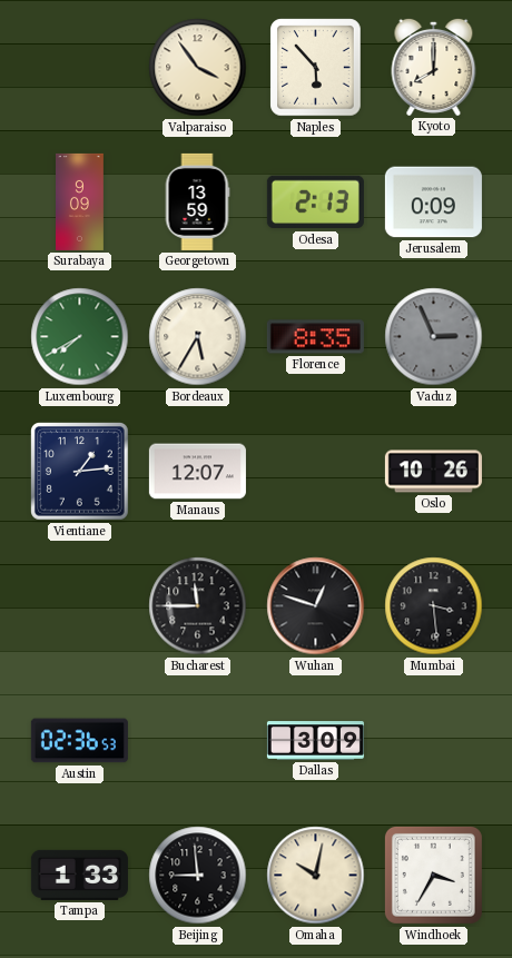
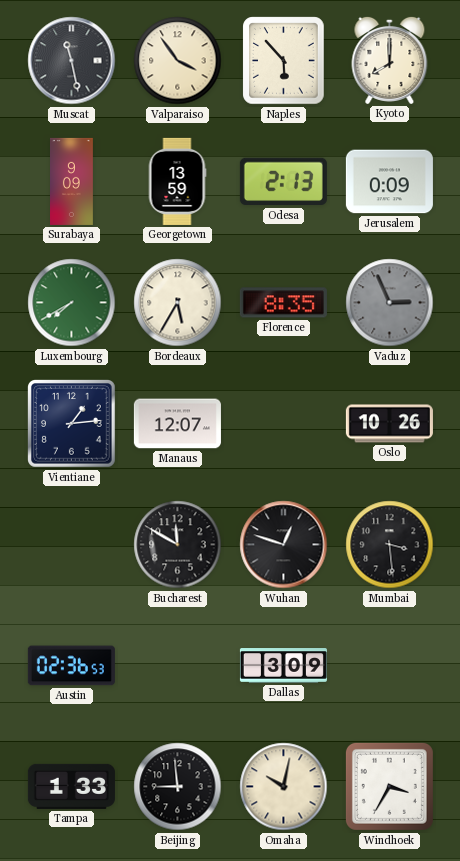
Muscat: none -> 11:28 (72, 61)
Bucharest: 11:45 -> 11:50 (178, 545)
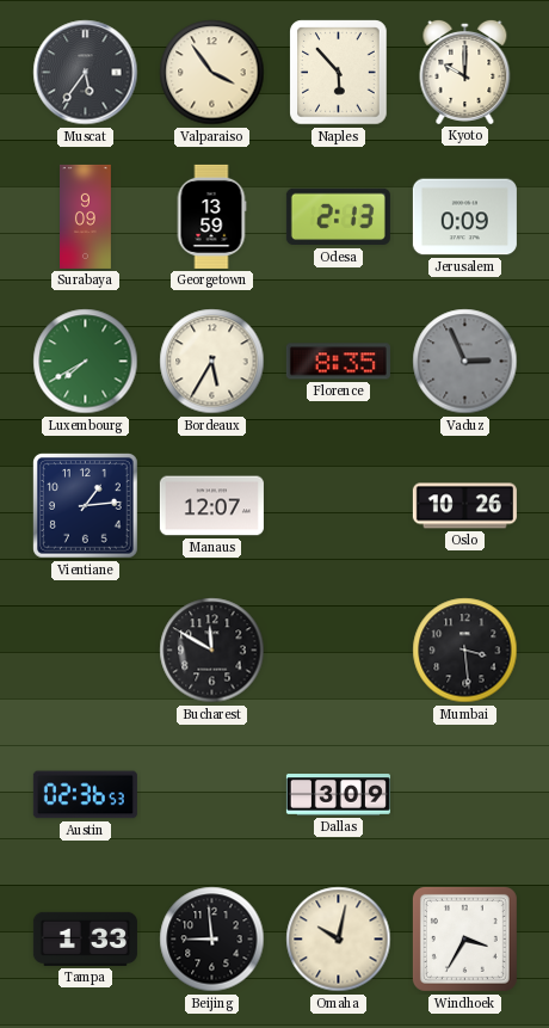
Muscat: 11:28 -> 5:36 (86, 73)
Kyoto: 8:00 -> 10:00 (465, 72)
Wuhan: 12:48 -> none (284, 545)
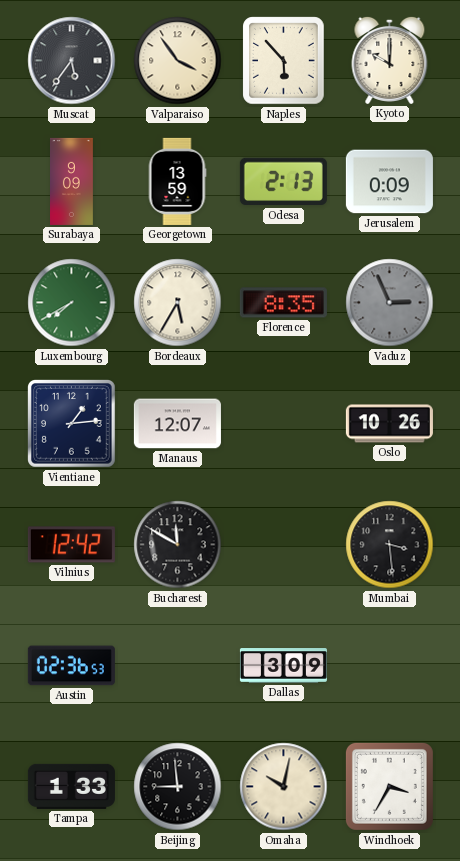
Vilnius: none -> 12:42 (71, 545)
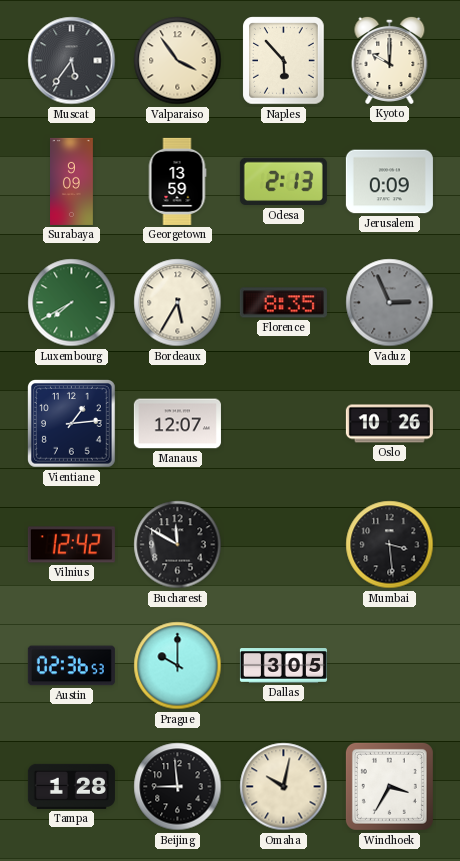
Prague: none -> 10:00 (178, 666)
Dallas: 3:09 -> 3:05 (283, 666)
Tampa: 1:33 -> 1:28 (71, 786)
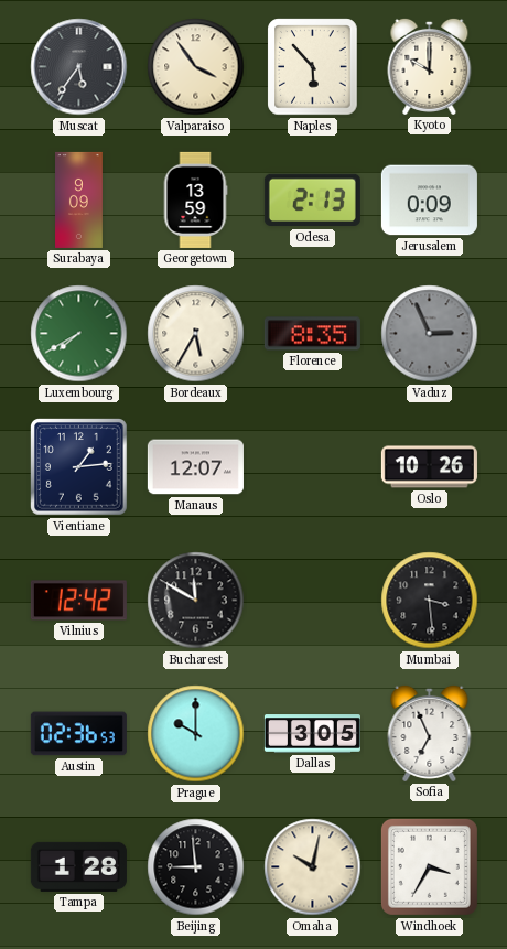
Sofia: none -> 6:56 (430, 733)
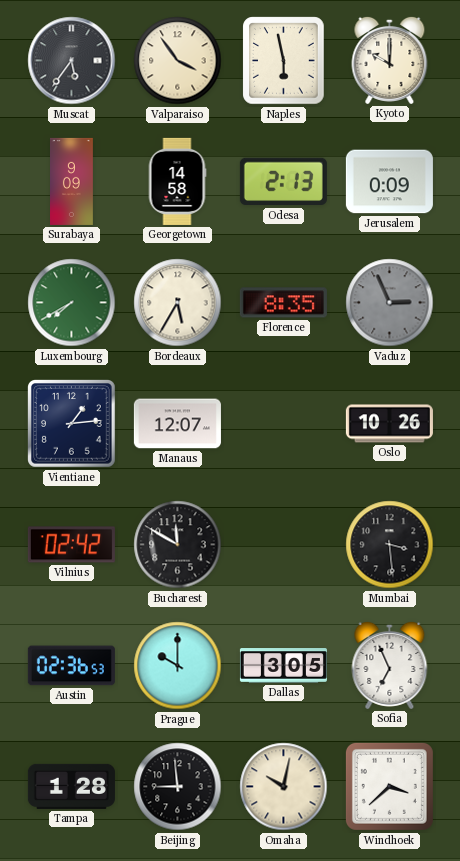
Naples: 5:53 -> 5:58 (284, 61)
Georgetown: 13:59 -> 14:58 (177, 181)
Vilnius: 12:42 -> 02:42 (71, 545)
Windhoek: 3:35 -> 3:38 (389, 786)
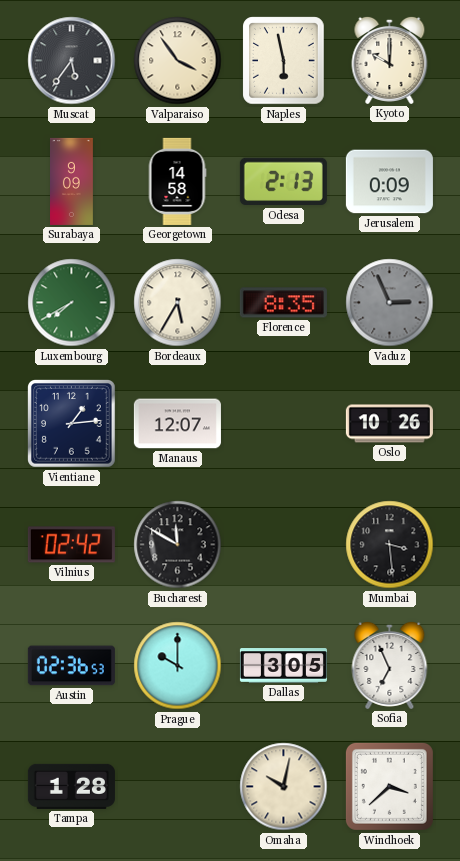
Beijing: 8:59 -> none (178, 787)
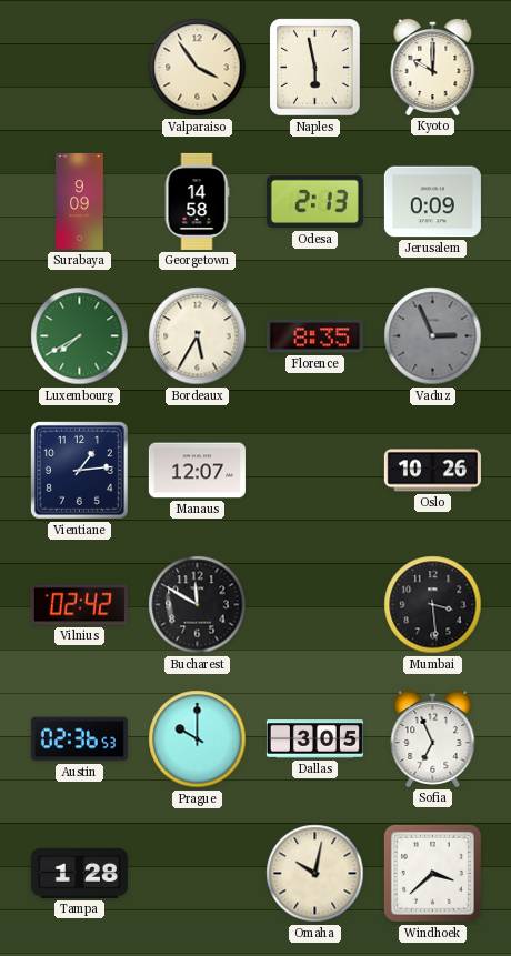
Muscat: 5:36 -> none (72, 61)
